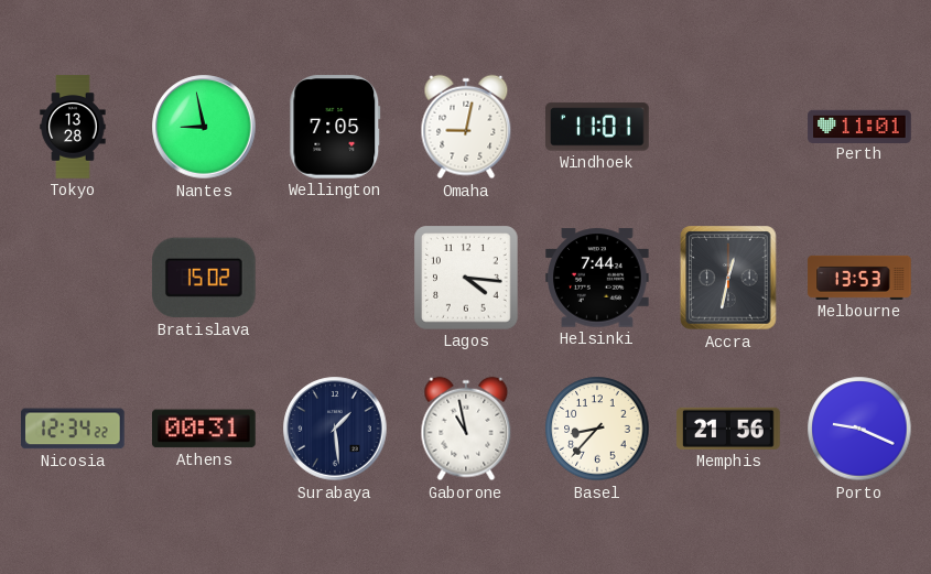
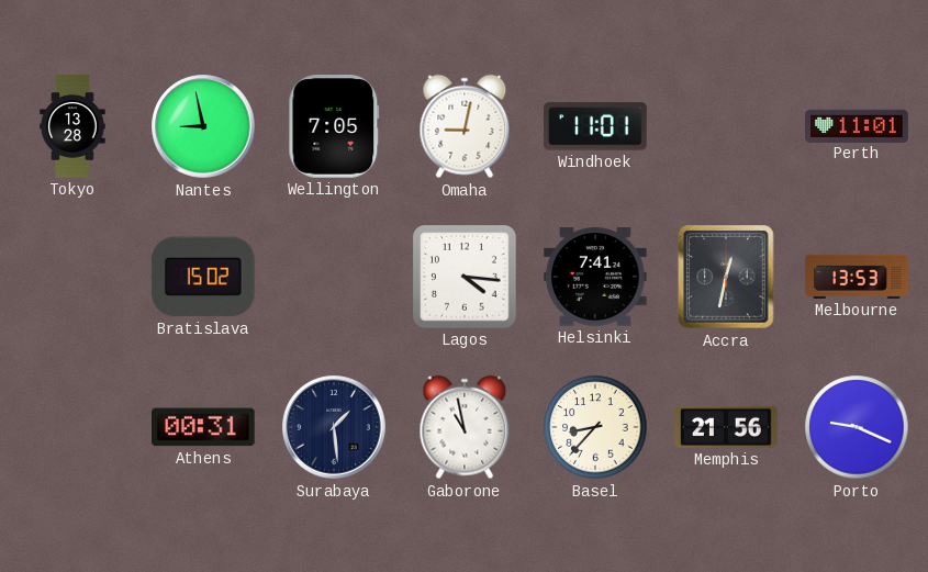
Helsinki: 7:44 -> 7:41 (595, 277)
Nicosia: 12:34 -> none (74, 429)
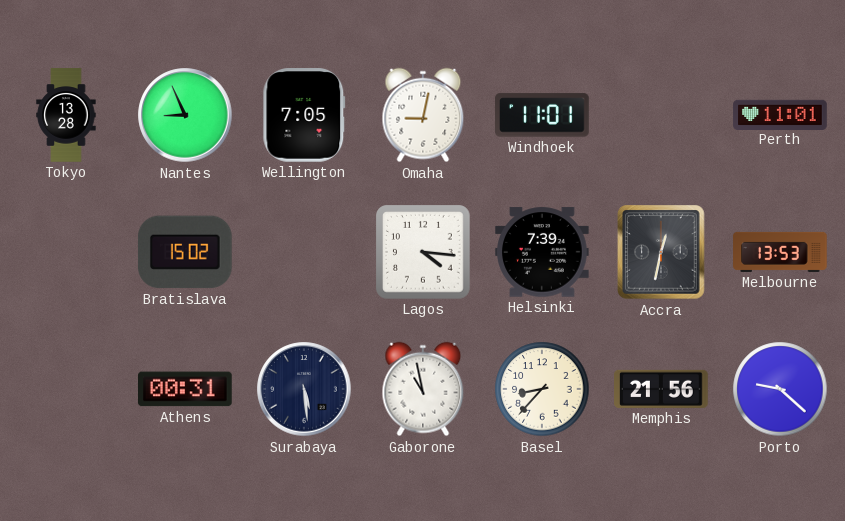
Nantes: 8:58 -> 8:56 (185, 115)
Helsinki: 7:41 -> 7:39 (542, 252)
Surabaya: 1:29 -> 5:29 (304, 389)
Porto: 9:19 -> 9:22 (780, 389)
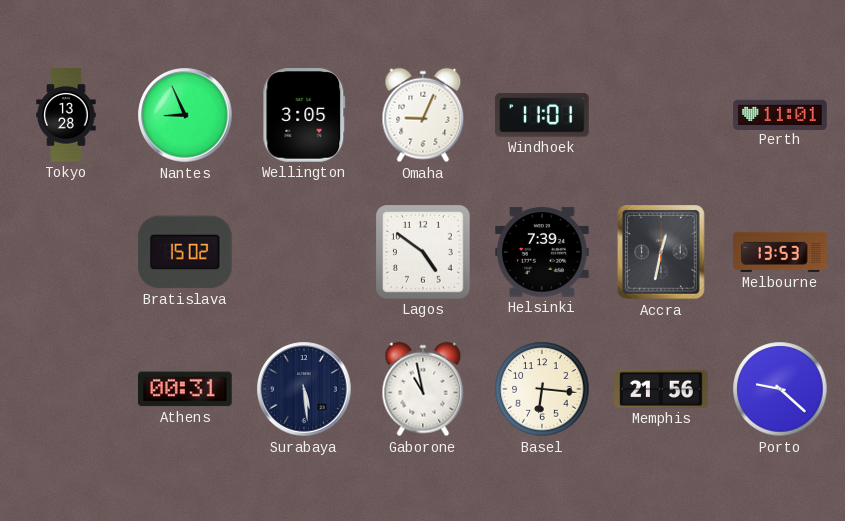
Wellington: 7:05 -> 3:05 (304, 115)
Omaha: 9:02 -> 9:04 (423, 115)
Lagos: 4:16 -> 4:51 (424, 253)
Basel: 8:37 -> 6:16 (542, 389)
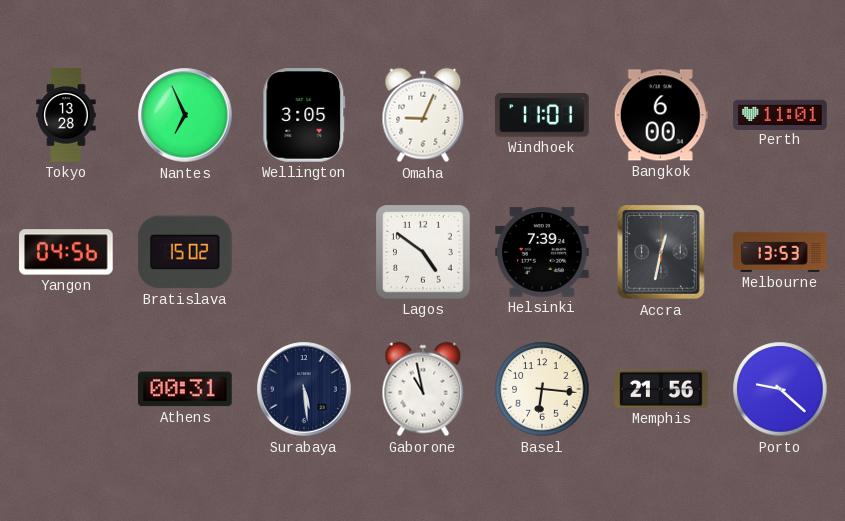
Nantes: 8:56 -> 6:56 (185, 115)
Bangkok: none -> 6:00 (661, 115)
Yangon: none -> 04:56 (67, 252)
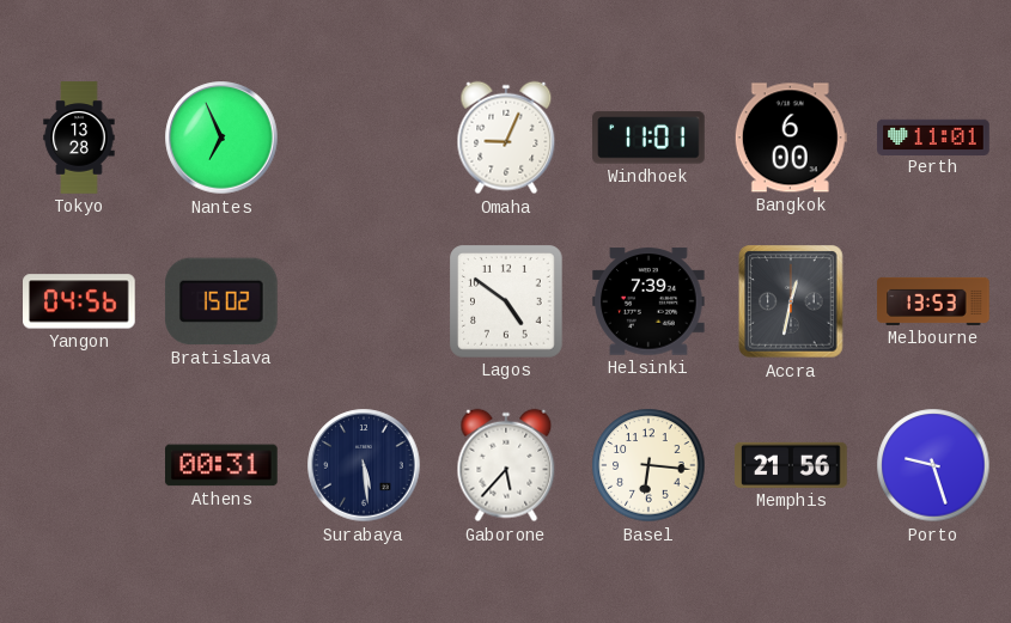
Wellington: 3:05 -> none (304, 115)
Gaborone: 10:58 -> 5:37 (506, 465)
Porto: 9:22 -> 9:27 (933, 465)
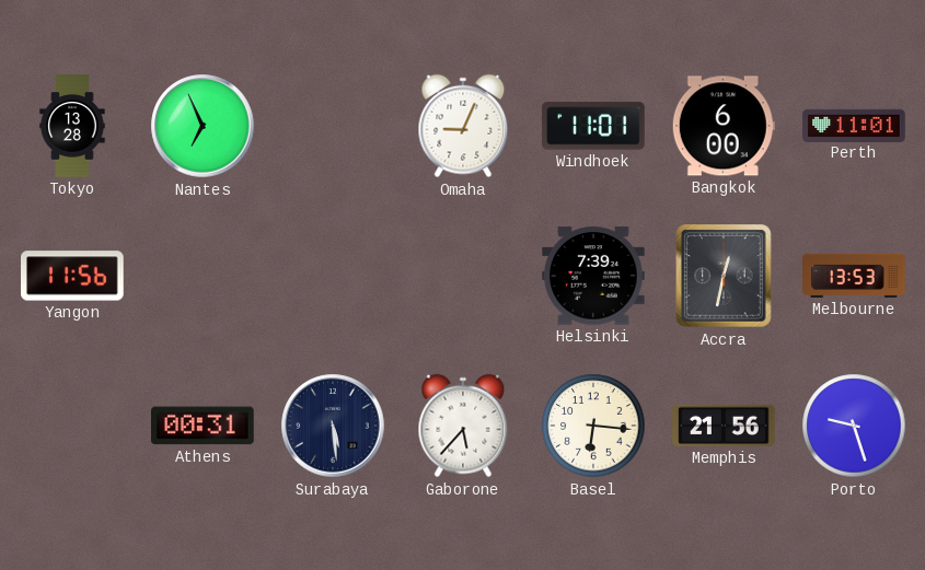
Yangon: 04:56 -> 11:56 (73, 276)
Bratislava: 15:02 -> none (221, 301)
Lagos: 4:51 -> none (507, 303)
